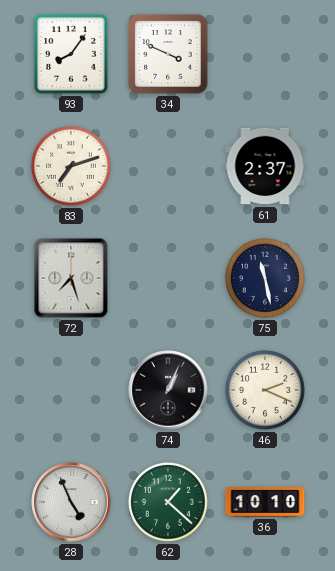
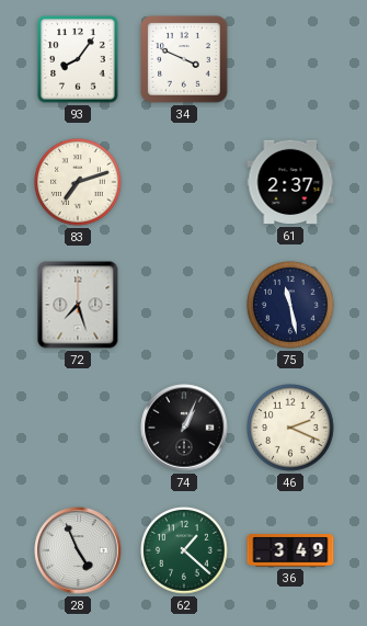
36: 10:10 -> 3:49 (290, 550)
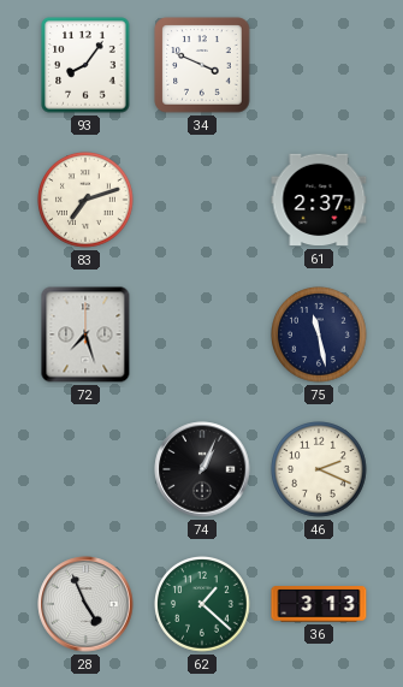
36: 3:49 -> 3:13 (319, 604)
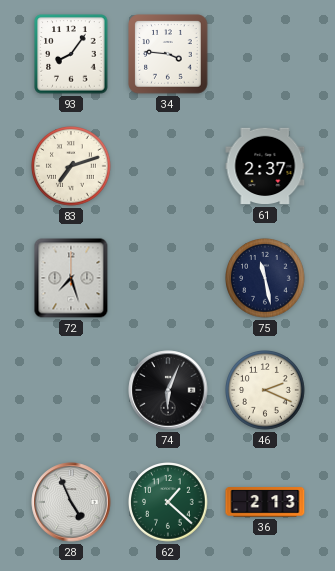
34: 3:49 -> 3:46 (168, 54)
74: 1:04 -> 6:04 (168, 390)
36: 3:13 -> 2:13 (265, 502)
